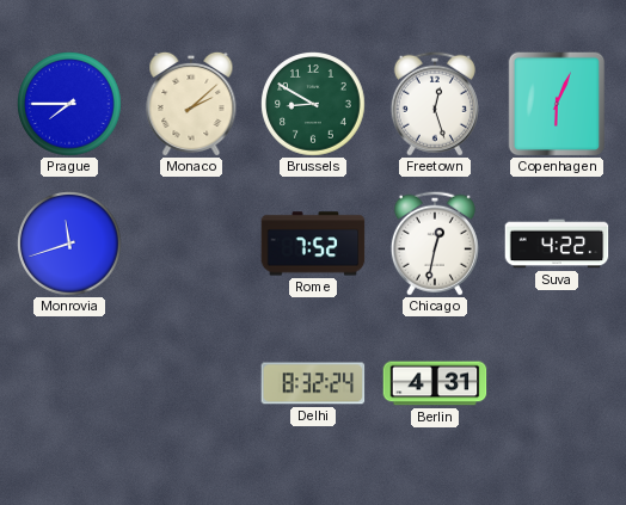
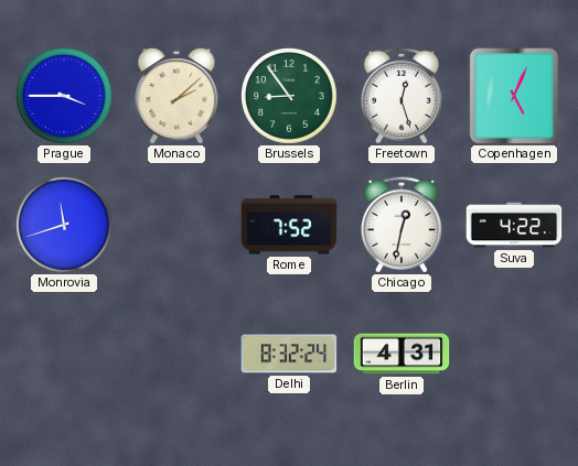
Prague: 7:45 -> 3:45 (64, 96)
Brussels: 8:50 -> 8:54 (289, 96)
Copenhagen: 6:04 -> 5:04 (514, 96)
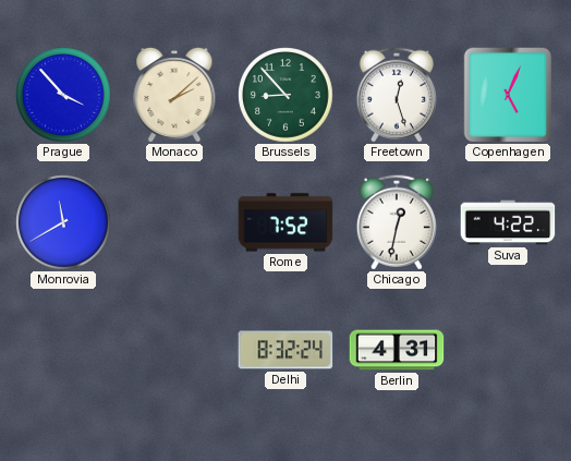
Prague: 3:45 -> 3:53 (63, 95)
Brussels: 8:54 -> 8:53 (285, 95)
Monrovia: 11:42 -> 11:40 (63, 222)
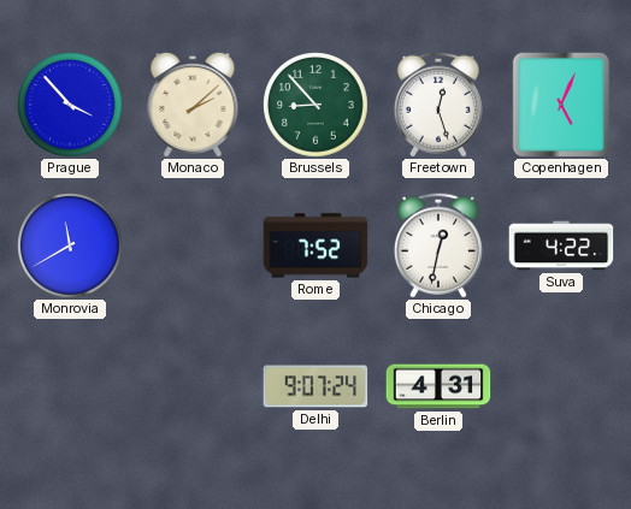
Delhi: 8:32 -> 9:07 (315, 386)
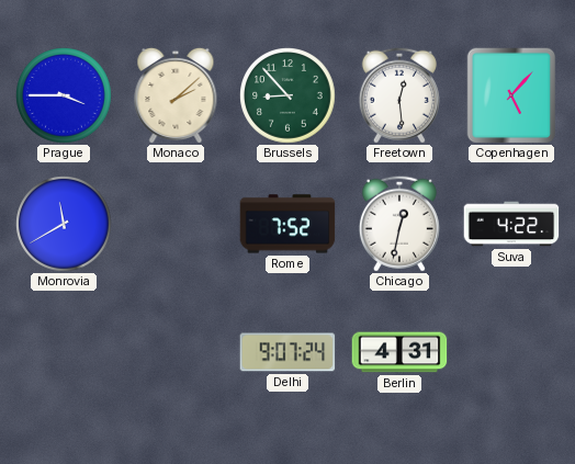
Prague: 3:53 -> 3:45 (64, 95)
Freetown: 12:27 -> 12:29 (399, 95)
Copenhagen: 5:04 -> 5:07 (511, 95)
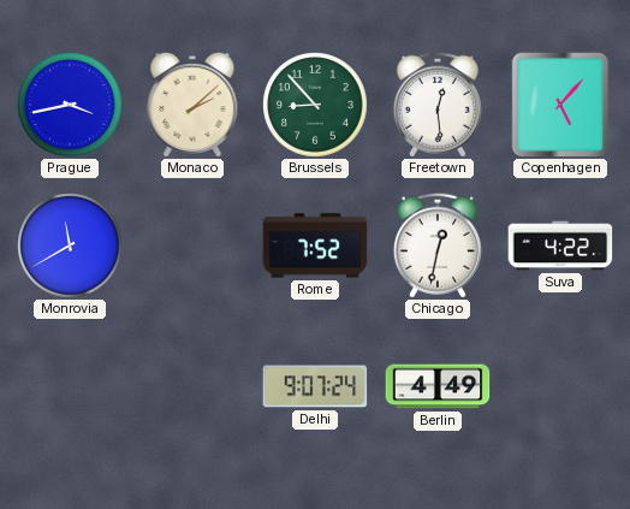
Prague: 3:45 -> 3:43 (70, 105)
Berlin: 4:31 -> 4:49 (438, 386)
